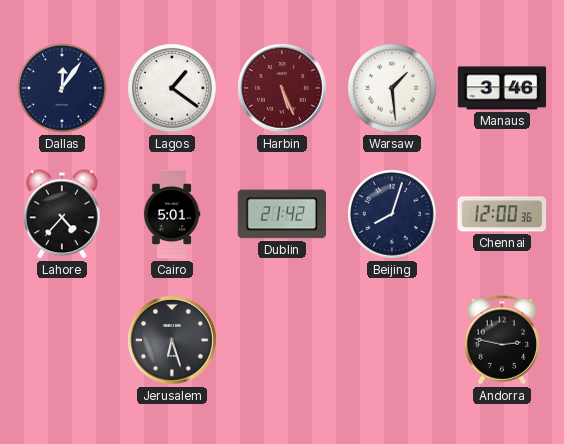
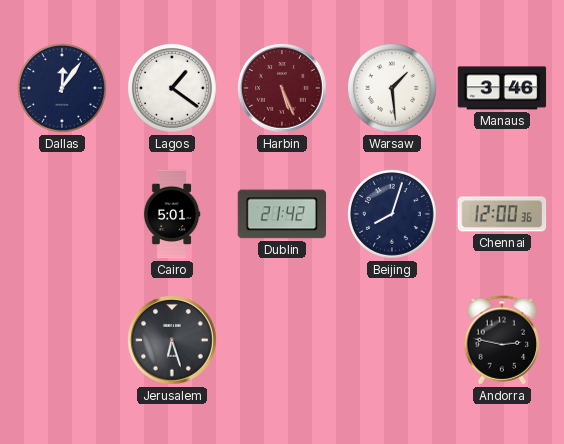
Lahore: 4:37 -> none (63, 214)
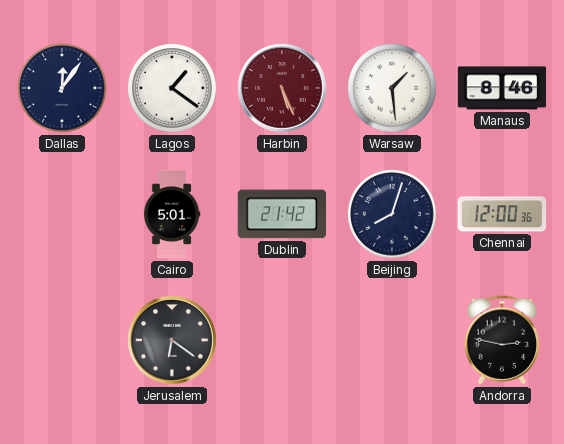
Manaus: 3:46 -> 8:46 (502, 88)
Jerusalem: 6:27 -> 6:21 (173, 341)
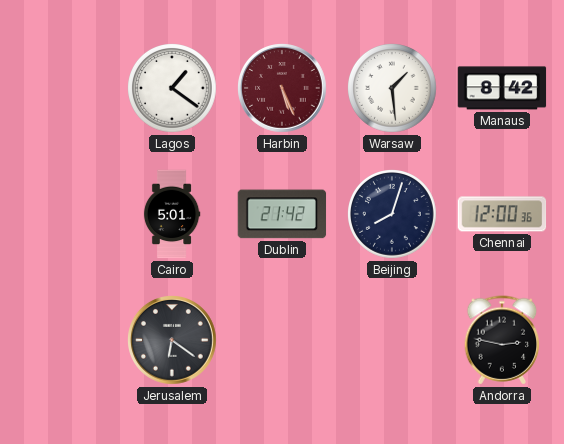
Dallas: 12:06 -> none (63, 89)
Manaus: 8:46 -> 8:42 (502, 88)
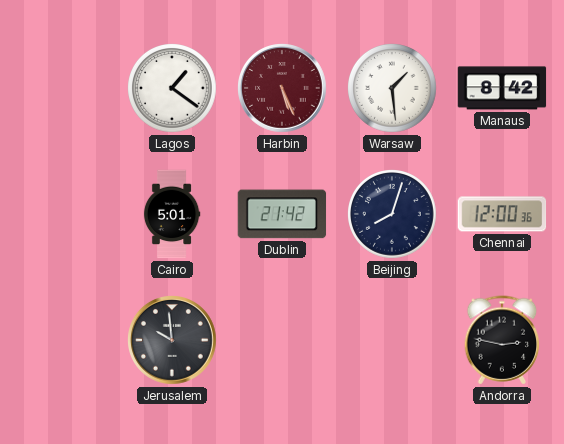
Jerusalem: 6:21 -> 9:59 (173, 341)
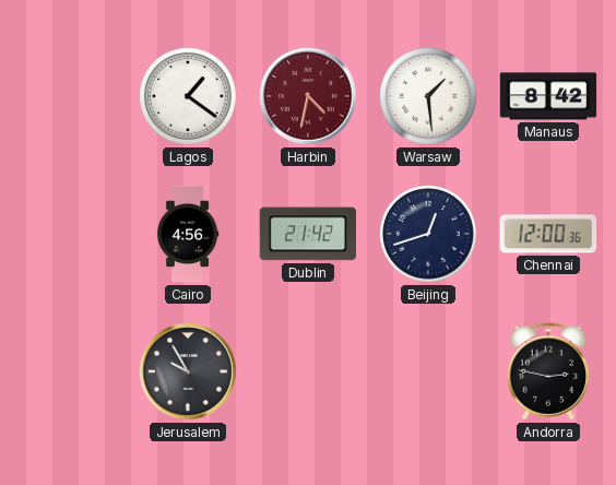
Harbin: 5:26 -> 4:32 (309, 97)
Cairo: 5:01 -> 4:56 (188, 234)
Beijing: 8:03 -> 12:42 (429, 235)
Jerusalem: 9:59 -> 9:55 (189, 372)
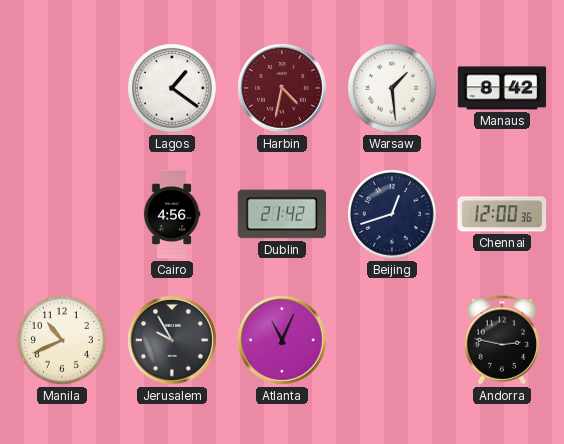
Manila: none -> 10:41 (63, 341)
Atlanta: none -> 11:04 (283, 341)
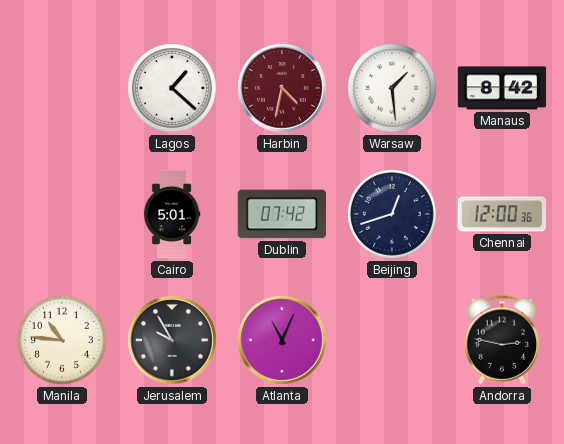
Lagos: 1:21 -> 1:22 (173, 89)
Cairo: 4:56 -> 5:01 (172, 214)
Dublin: 21:42 -> 07:42 (282, 214)
Manila: 10:41 -> 10:46 (63, 341)
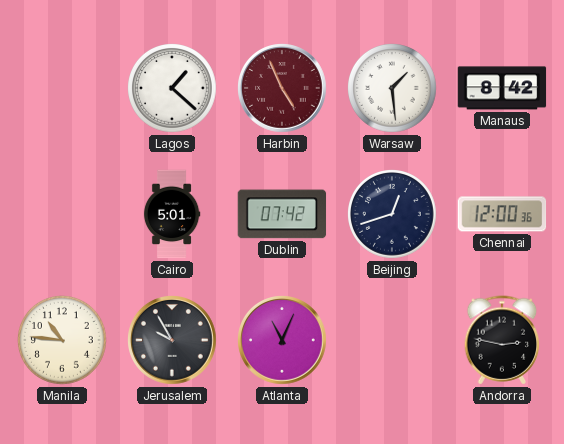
Harbin: 4:32 -> 4:56 (283, 89)
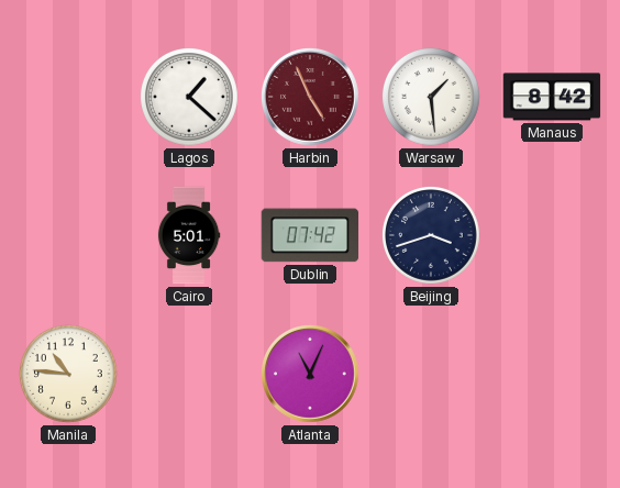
Beijing: 12:42 -> 3:42 (432, 236)
Chennai: 12:00 -> none (502, 214)
Jerusalem: 9:55 -> none (173, 341)
Andorra: 2:47 -> none (502, 340)
